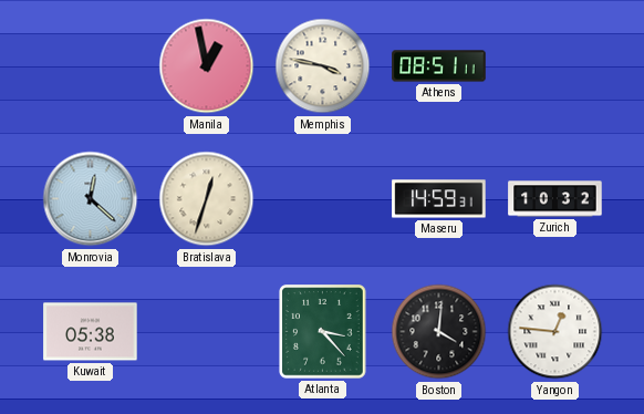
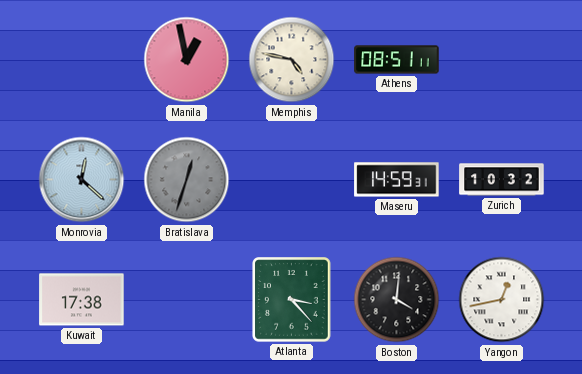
Memphis: 3:47 -> 4:47 (292, 60)
Bratislava dial: cream -> grey (187, 180)
Kuwait: 05:38 -> 17:38 (82, 300)
Yangon: 12:46 -> 12:43 (502, 300)
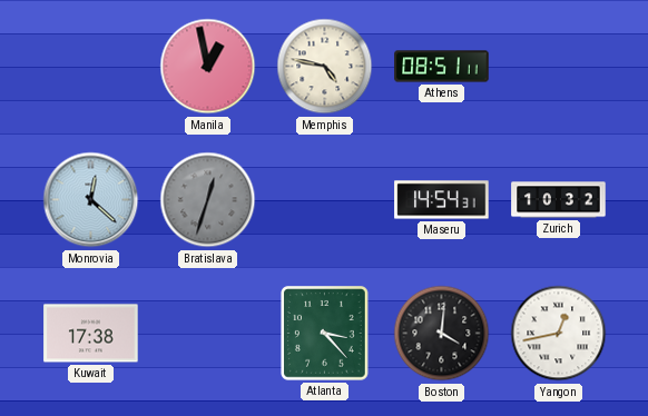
Maseru: 14:59 -> 14:54 (442, 200)
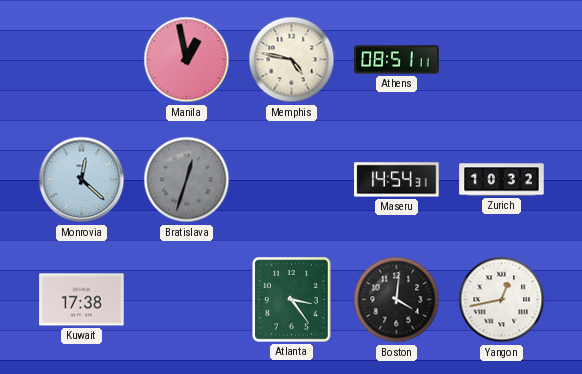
Atlanta: 3:23 -> 3:24 (292, 300)
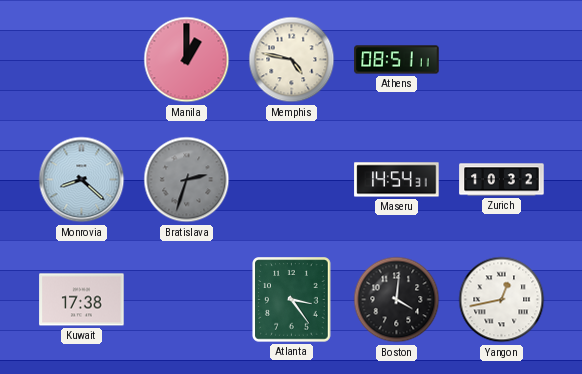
Manila: 12:58 -> 1:00 (187, 60)
Monrovia: 12:22 -> 8:22 (82, 180)
Bratislava: 12:33 -> 2:33 (187, 180)
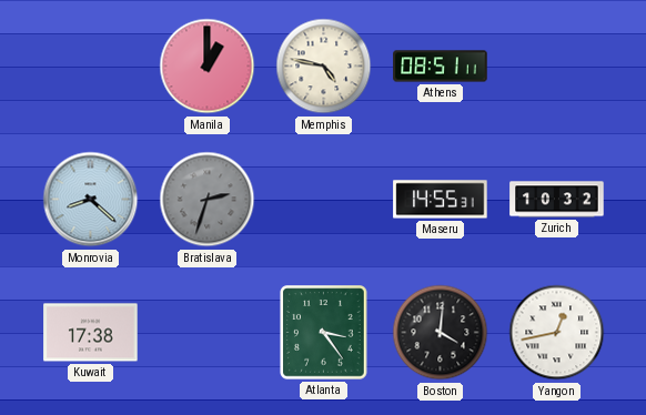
Maseru: 14:54 -> 14:55 (441, 200)
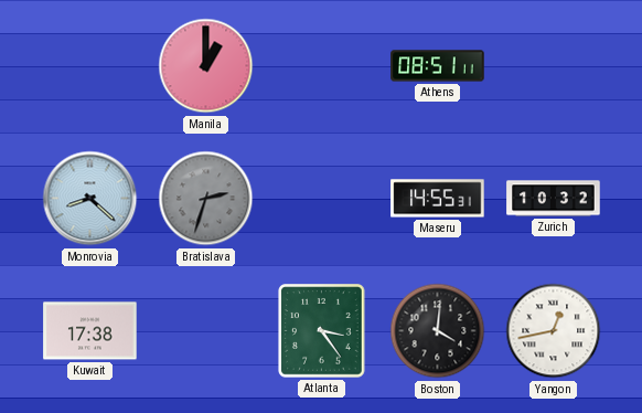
Memphis: 4:47 -> none (324, 67)
